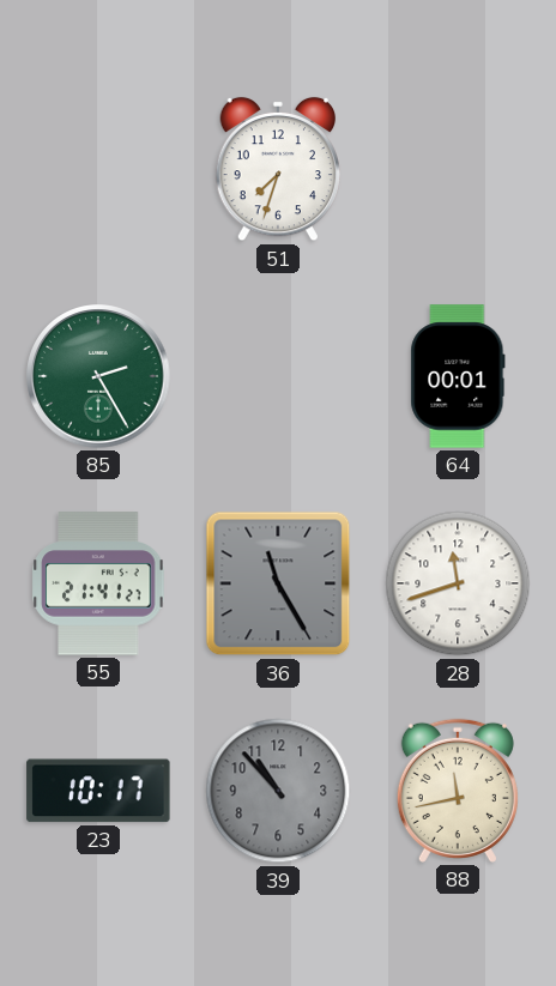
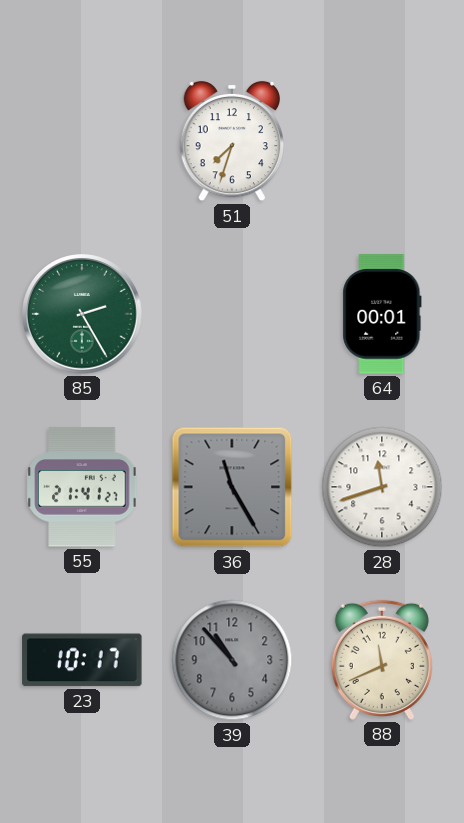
88: 11:43 -> 11:41 (382, 660)
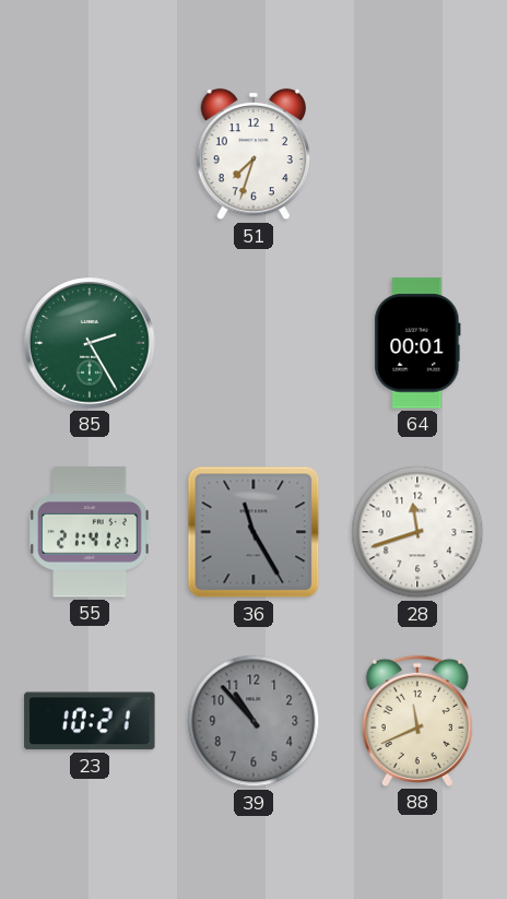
23: 10:17 -> 10:21 (90, 721)
